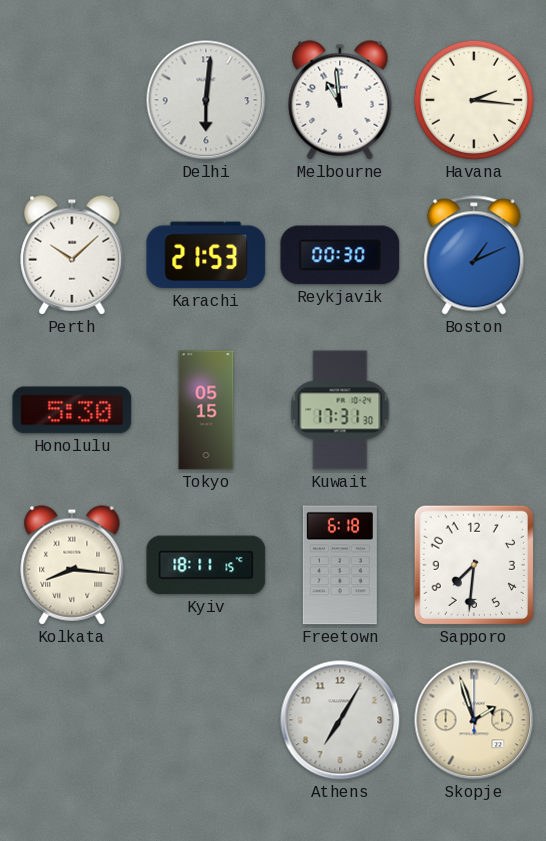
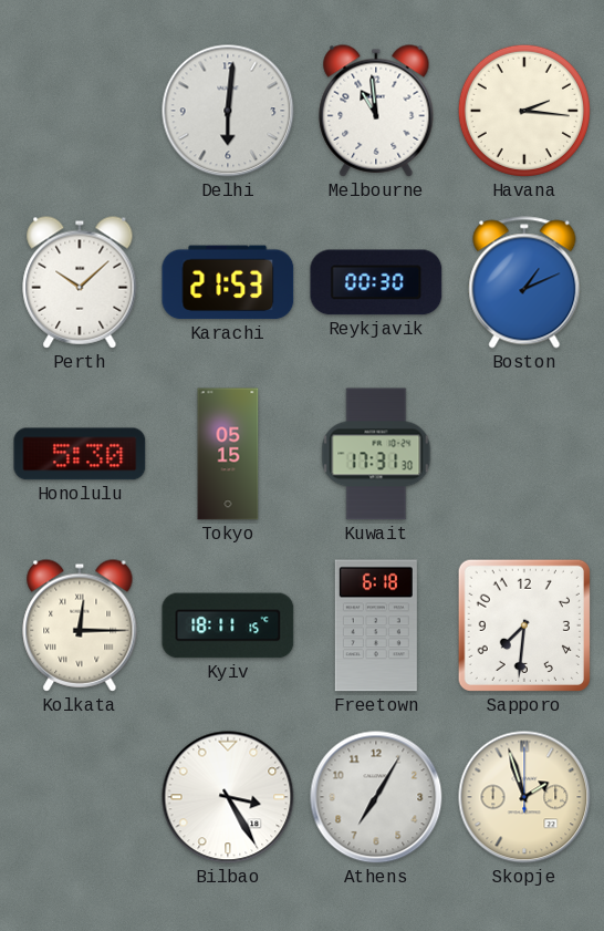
Kolkata: 8:16 -> 12:15 (80, 625)
Bilbao: none -> 3:25 (228, 797)
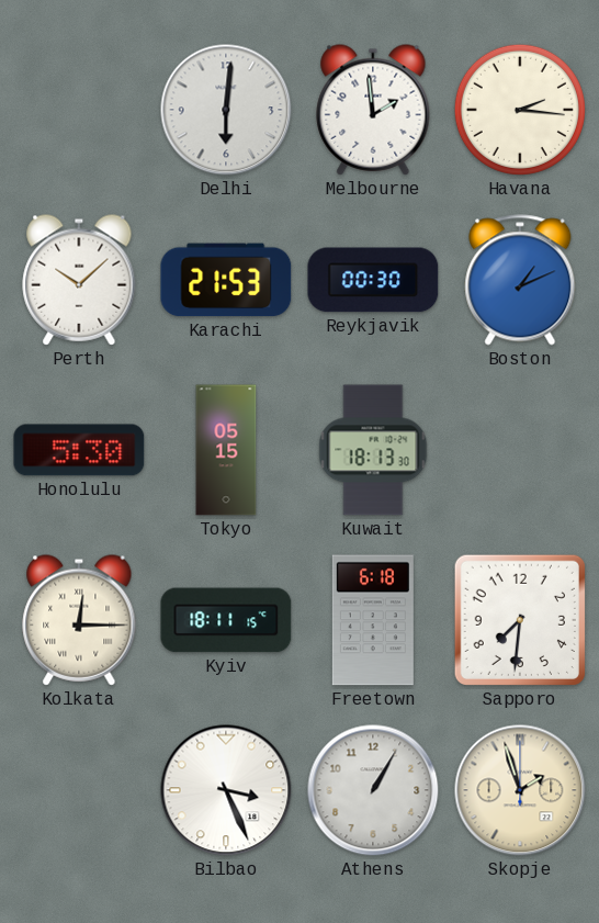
Melbourne: 10:59 -> 1:59 (373, 110)
Kuwait: 17:31 -> 18:13 (373, 450)
Bilbao: 3:25 -> 3:26 (226, 790)
Athens: 7:05 -> 1:05 (373, 790)
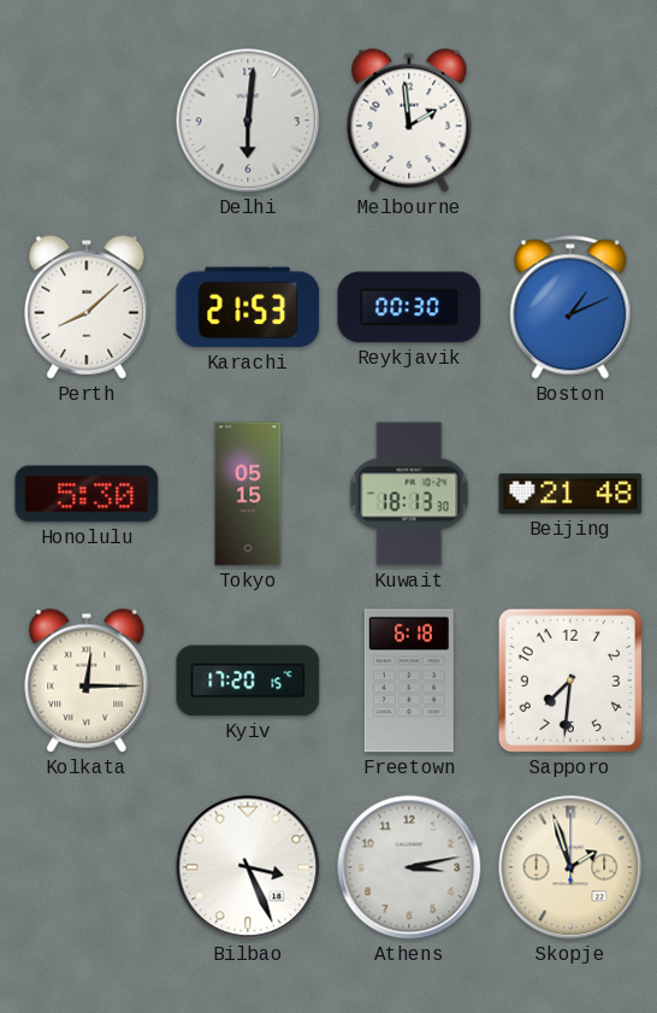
Havana: 2:16 -> none (520, 110)
Perth: 10:08 -> 8:08 (87, 307)
Beijing: none -> 21:48 (570, 494)
Kyiv: 18:11 -> 17:20 (248, 681)
Athens: 1:05 -> 3:13 (409, 867)
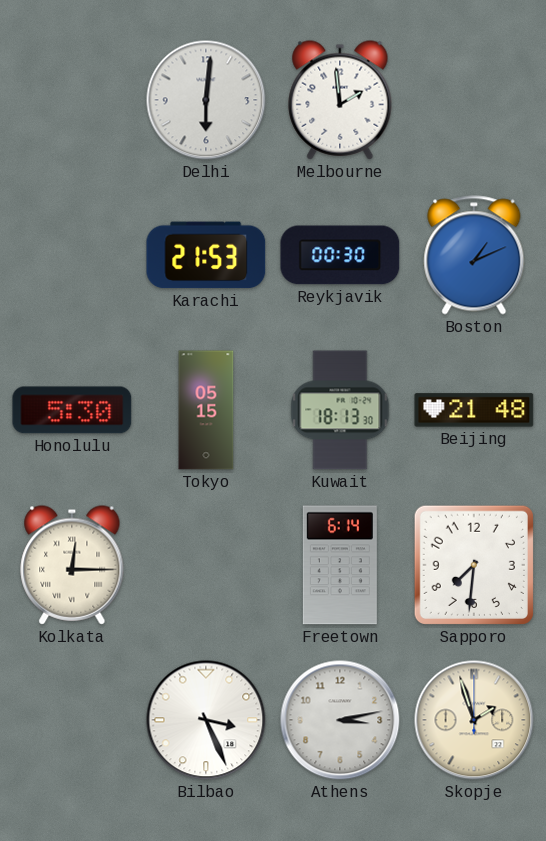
Perth: 8:08 -> none (87, 307)
Kyiv: 17:20 -> none (248, 681)
Freetown: 6:18 -> 6:14 (340, 565)
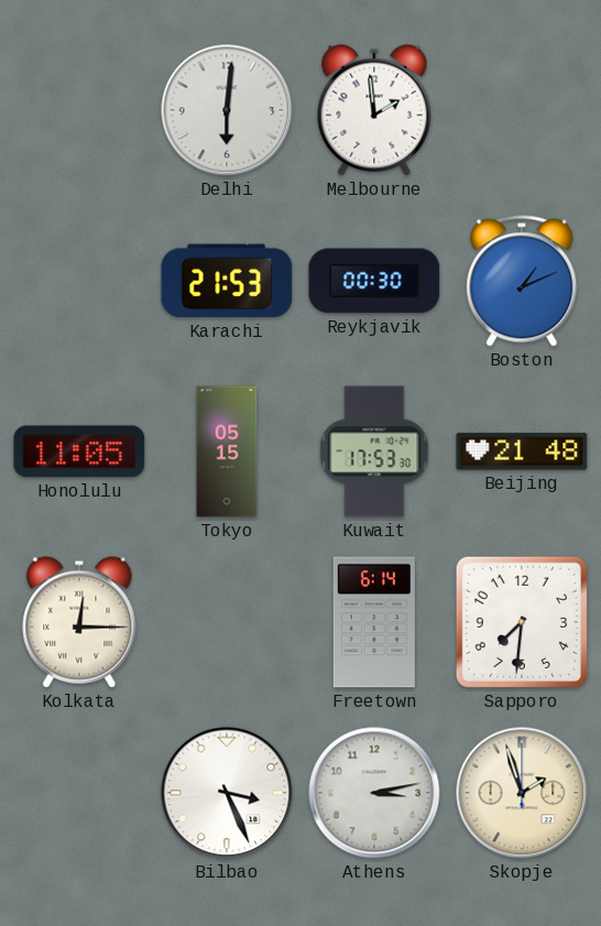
Honolulu: 5:30 -> 11:05 (79, 451)
Kuwait: 18:13 -> 17:53 (374, 451)
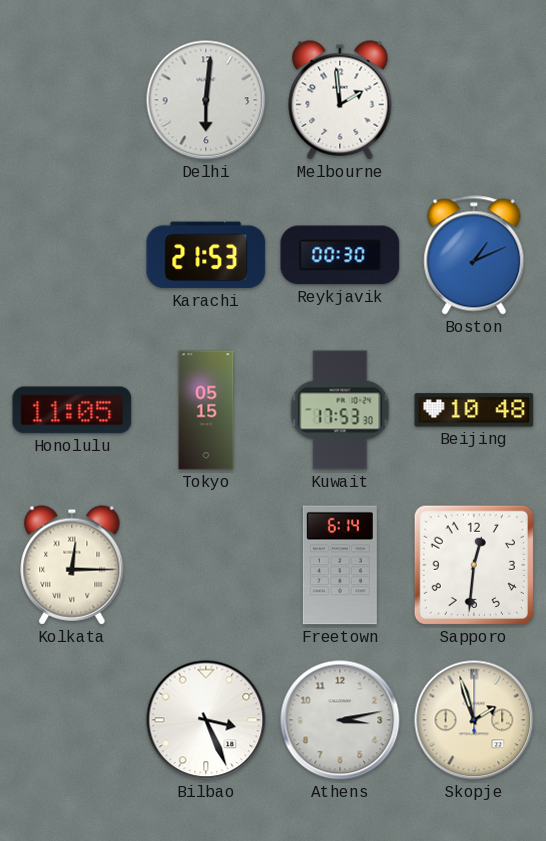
Beijing: 21:48 -> 10:48 (474, 410)
Sapporo: 7:31 -> 12:31 (474, 565)
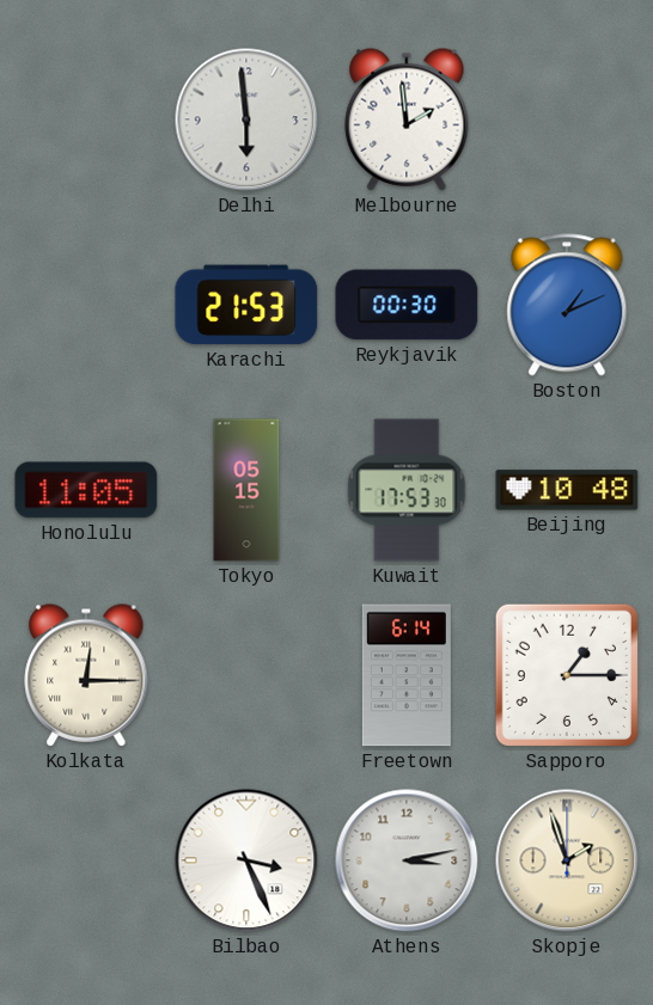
Delhi: 6:01 -> 5:59 (246, 120)
Sapporo: 12:31 -> 1:15 (567, 675)
